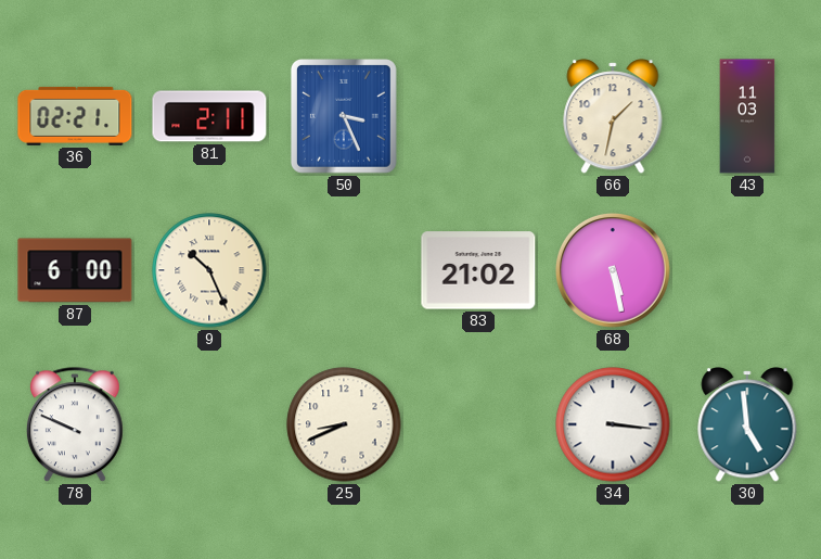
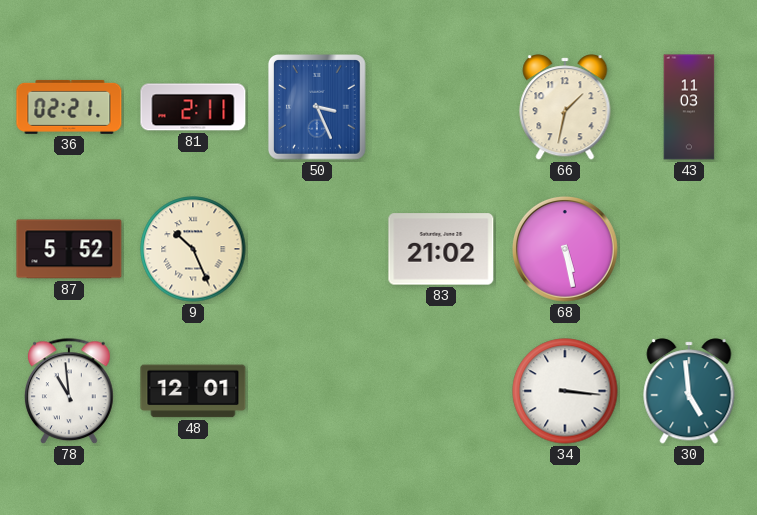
87: 6:00 -> 5:52 (69, 249)
78: 9:49 -> 10:59 (69, 392)
48: none -> 12:01 (193, 391)
25: 8:41 -> none (344, 424)
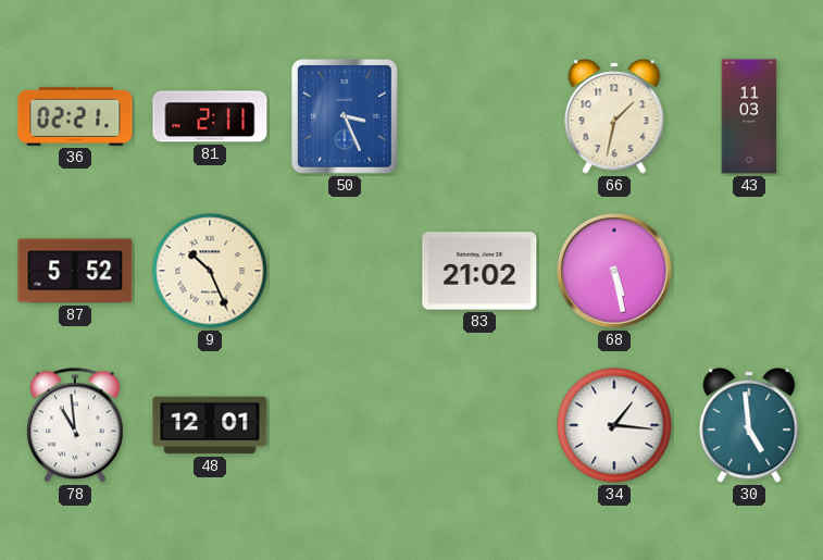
34: 3:16 -> 1:16 (614, 425)
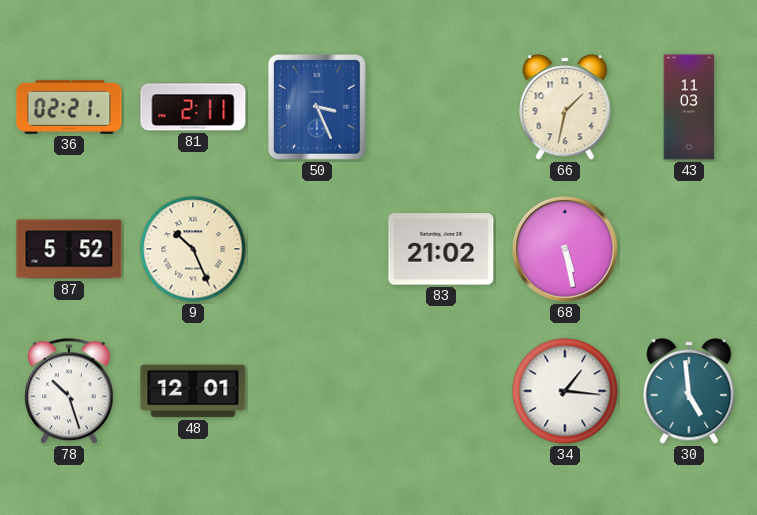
78: 10:59 -> 10:27 (69, 392)
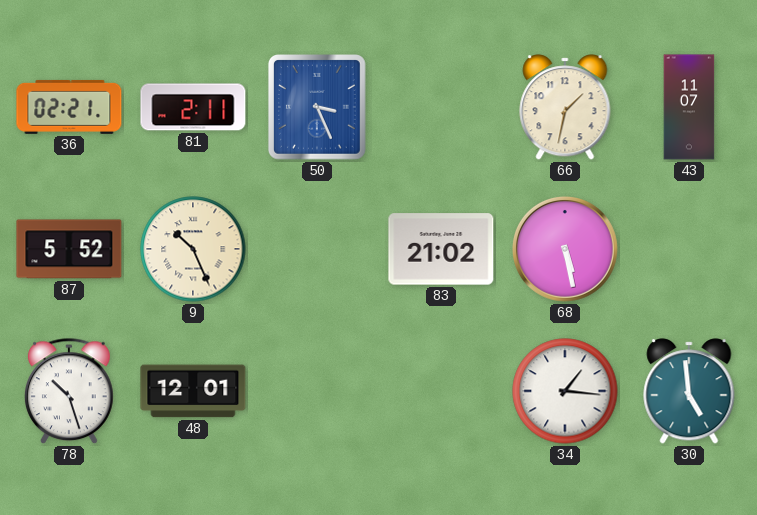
43: 11:03 -> 11:07 (689, 107)
